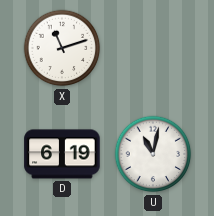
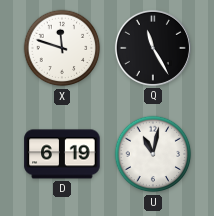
X: 11:12 -> 11:48 (62, 48)
Q: none -> 11:25 (153, 48)
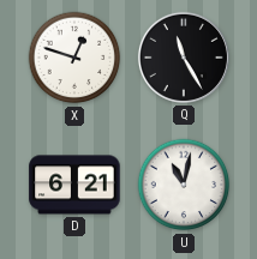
X: 11:48 -> 12:48 (74, 58)
D: 6:19 -> 6:21 (74, 185)
